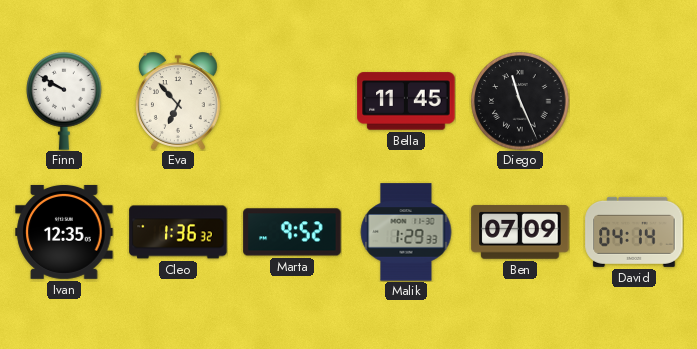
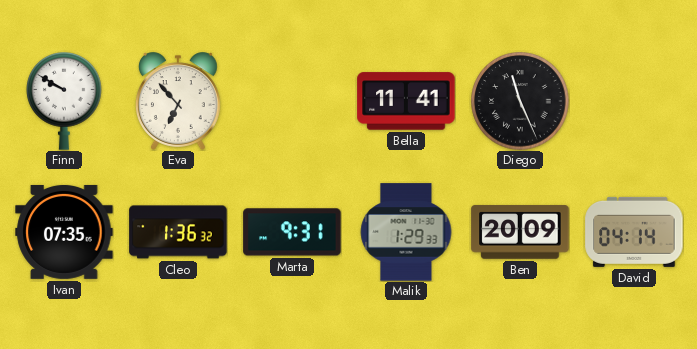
Bella: 11:45 -> 11:41 (406, 101)
Ivan: 12:35 -> 07:35 (64, 232)
Marta: 9:52 -> 9:31 (292, 232)
Ben: 07:09 -> 20:09 (520, 232)
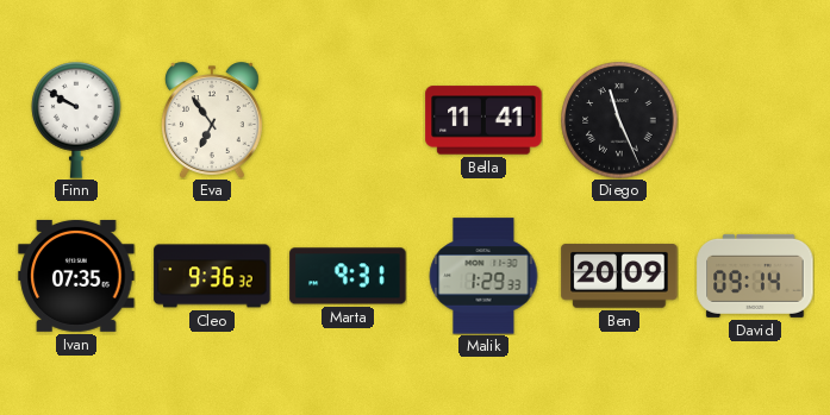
Eva: 6:53 -> 6:54 (212, 120)
Cleo: 1:36 -> 9:36 (212, 276)
David: 04:14 -> 09:14 (755, 276)
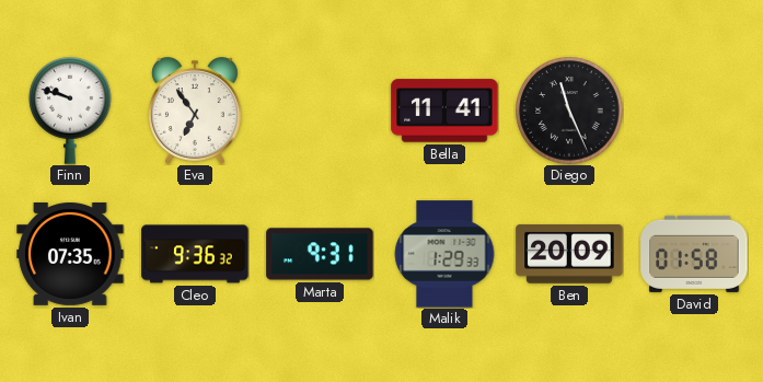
Finn: 9:50 -> 9:48 (70, 111)
David: 09:14 -> 01:58 (694, 254)
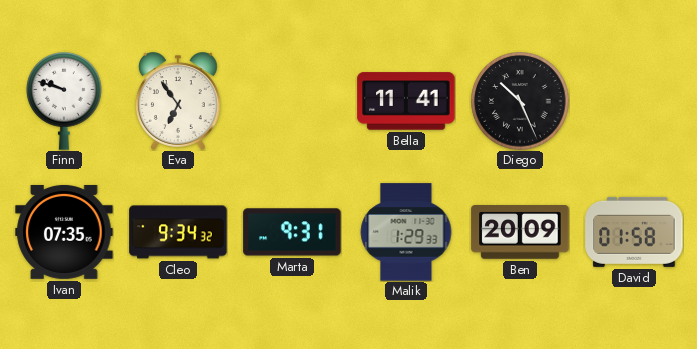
Diego: 11:26 -> 10:26 (520, 101)
Cleo: 9:36 -> 9:34 (178, 232)
